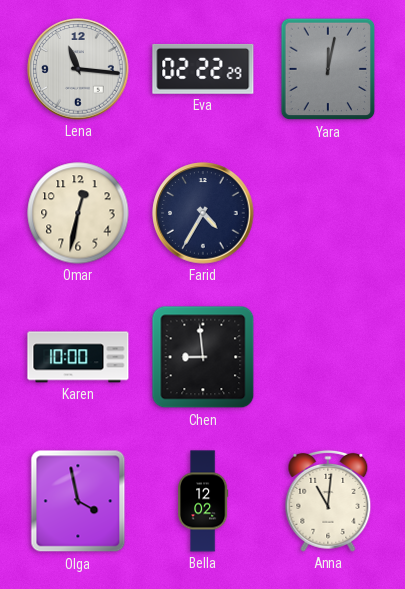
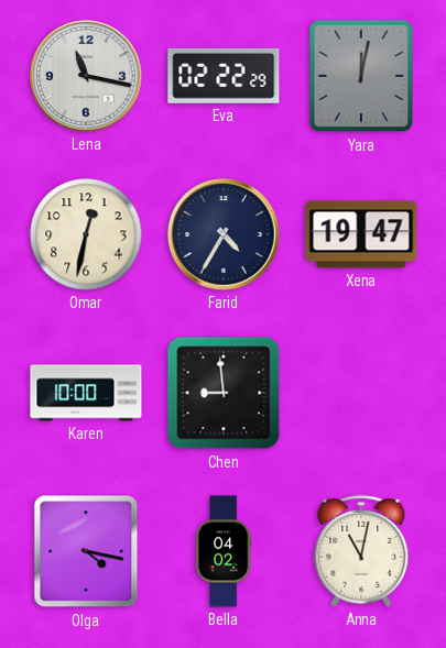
Lena: 11:16 -> 11:17 (86, 76)
Xena: none -> 19:47 (361, 234)
Olga: 3:58 -> 4:17 (86, 551)
Bella: 12:02 -> 04:02 (224, 551)
Anna: 11:01 -> 11:02 (361, 551)
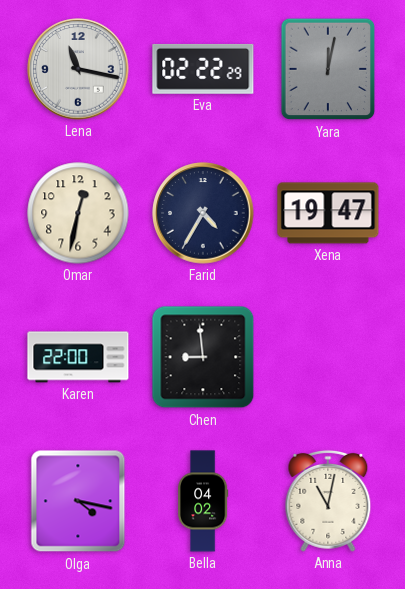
Karen: 10:00 -> 22:00 (78, 357)
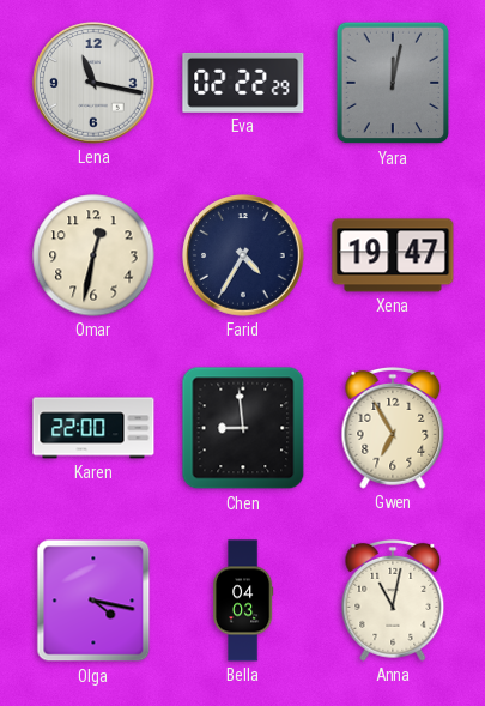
Gwen: none -> 6:55 (393, 428)
Bella: 04:02 -> 04:03 (243, 601)
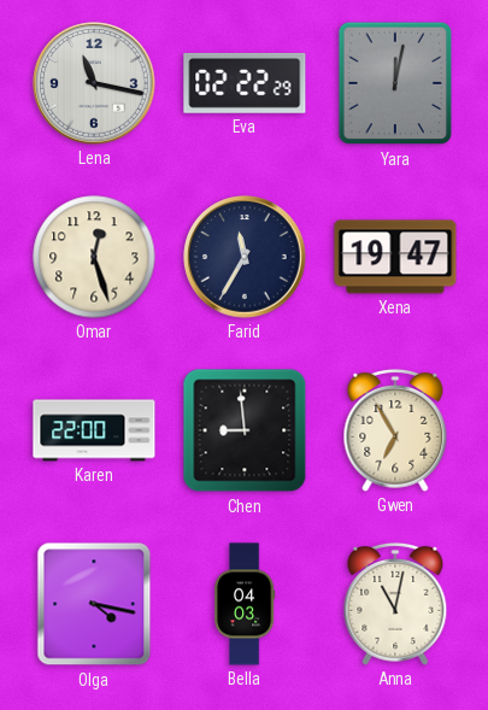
Omar: 12:32 -> 12:27 (94, 257)
Farid: 4:35 -> 11:35 (245, 257)
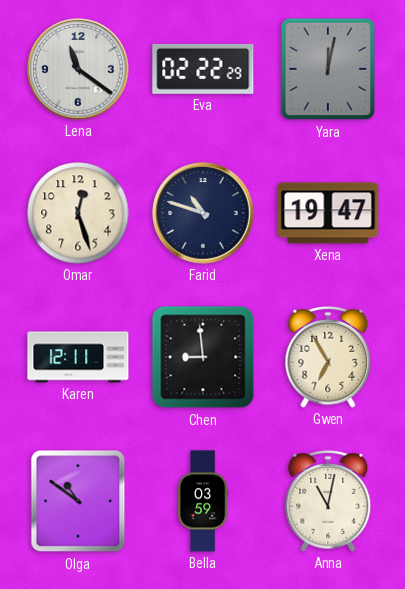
Lena: 11:17 -> 11:21 (78, 69)
Farid: 11:35 -> 10:48 (203, 213)
Karen: 22:00 -> 12:11 (78, 357)
Olga: 4:17 -> 10:51 (78, 501)
Bella: 04:03 -> 03:59 (203, 501)
